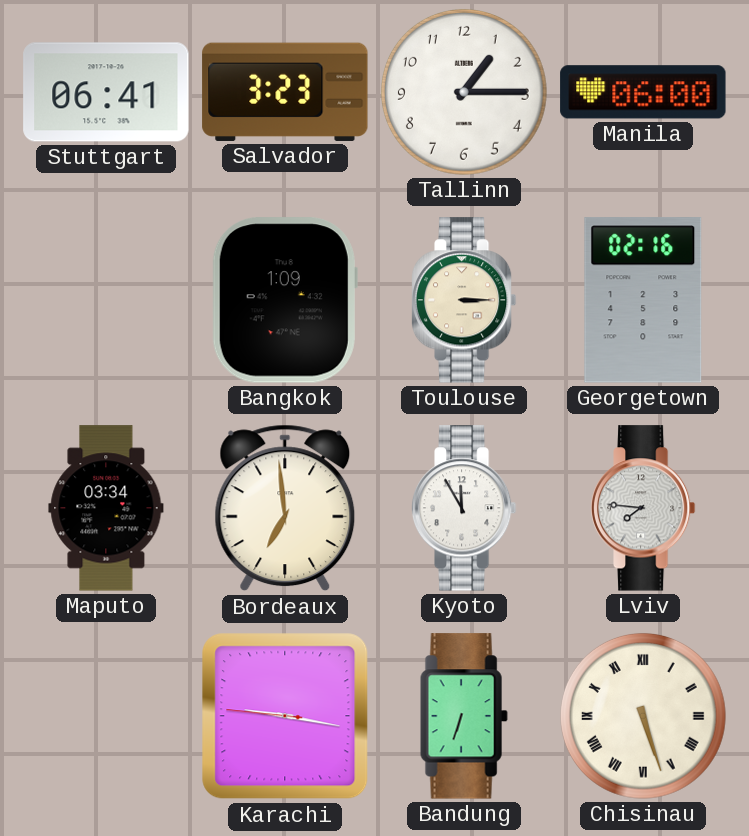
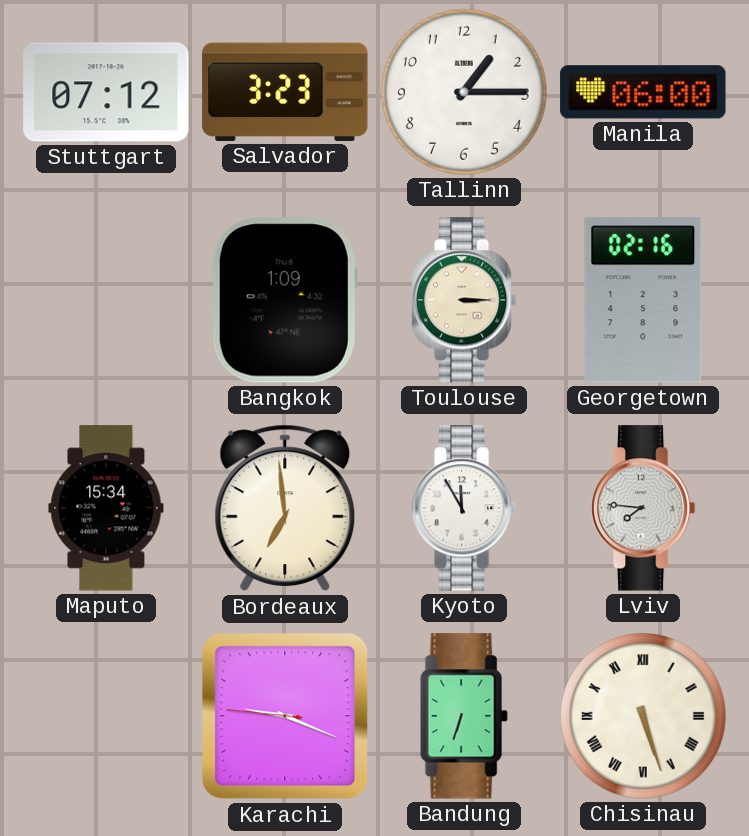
Stuttgart: 06:41 -> 07:12 (106, 92)
Maputo: 03:34 -> 15:34 (106, 508)
Karachi: 9:16 -> 9:18 (285, 716)
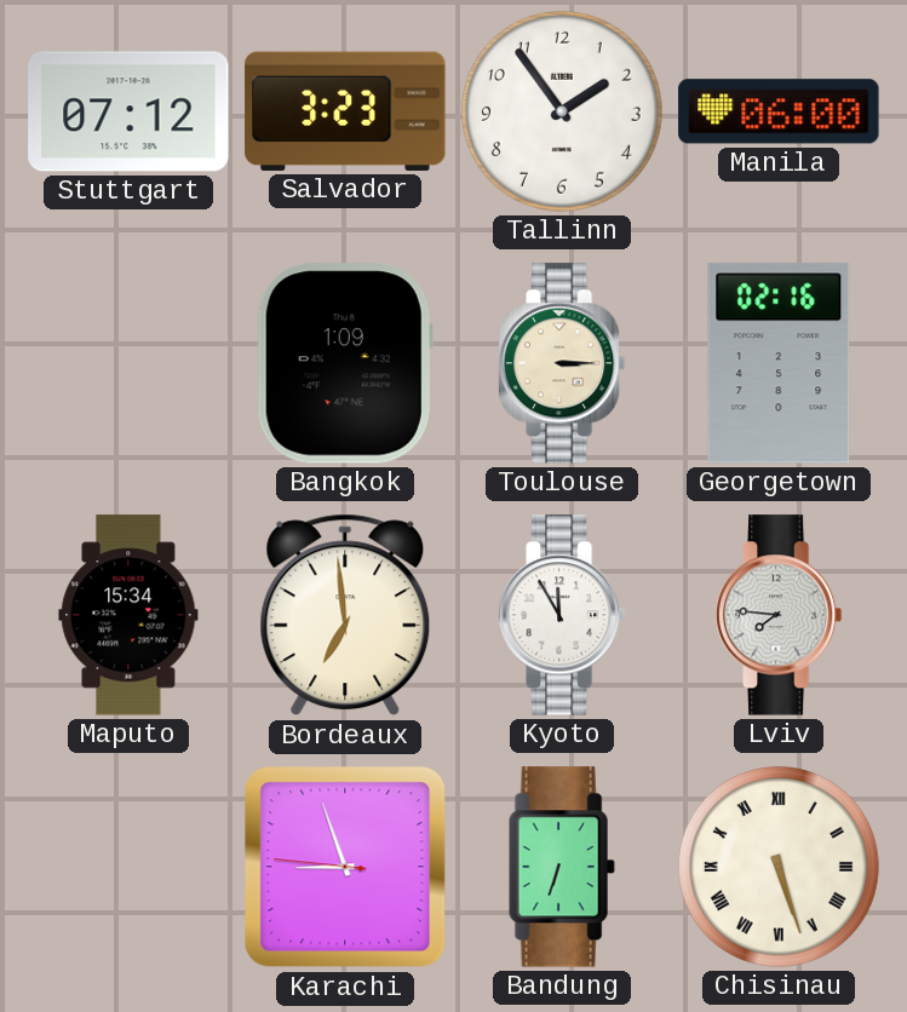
Tallinn: 1:15 -> 1:54 (562, 111)
Karachi: 9:18 -> 8:56 (345, 867)
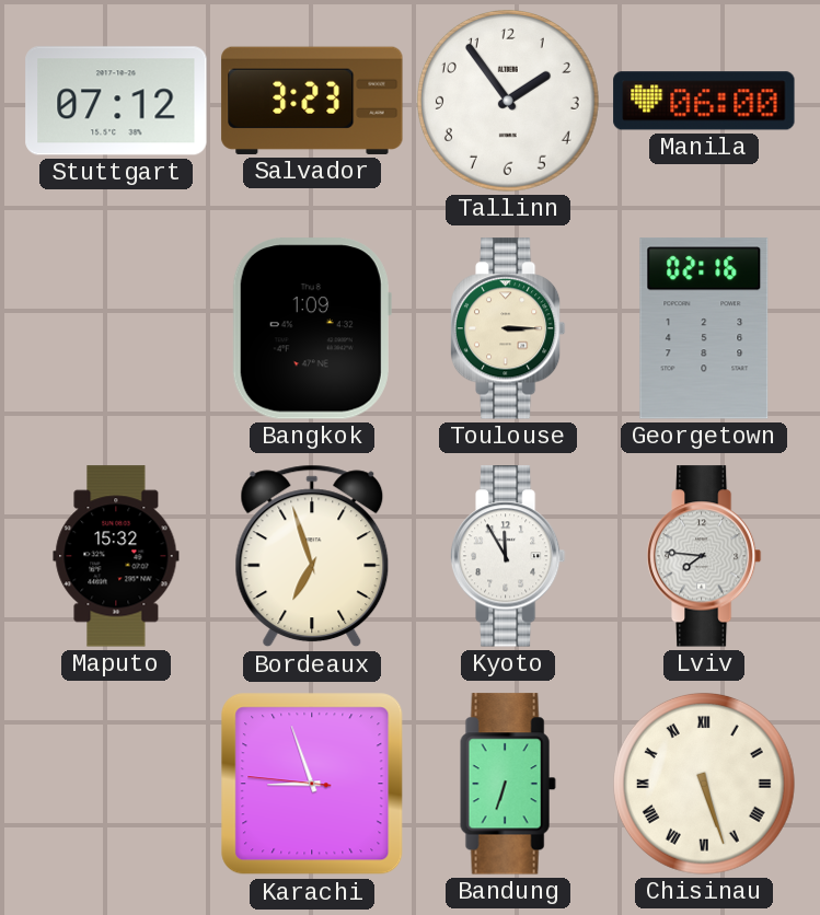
Maputo: 15:34 -> 15:32 (116, 556)
Bordeaux: 6:59 -> 6:57 (312, 556)
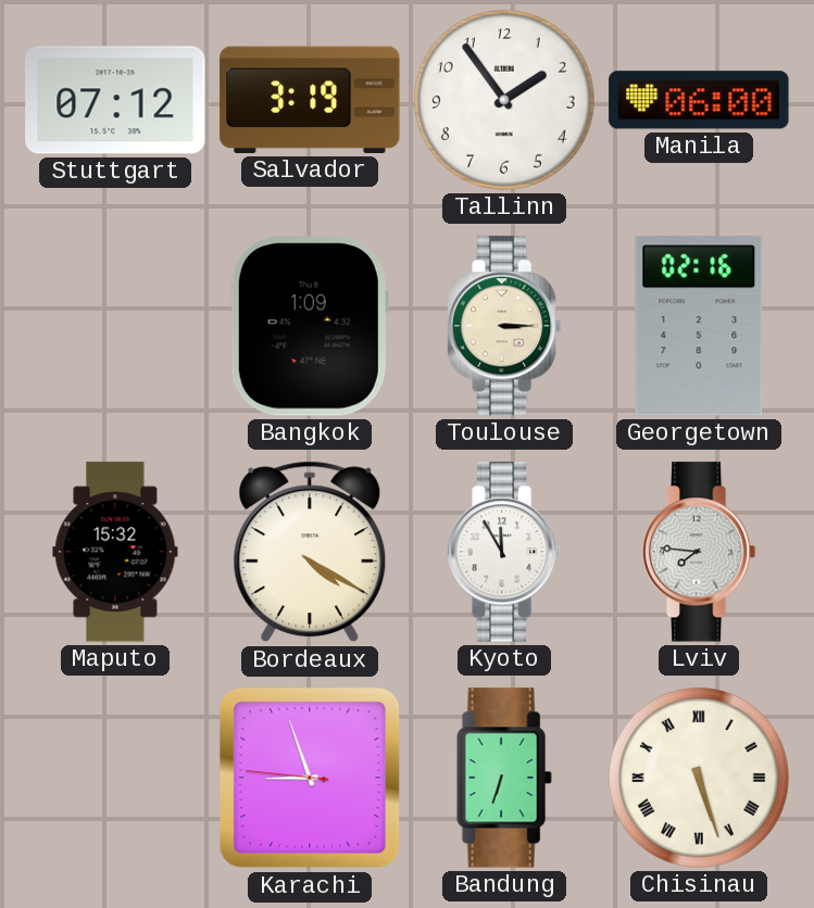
Salvador: 3:23 -> 3:19 (310, 100)
Bordeaux: 6:57 -> 4:20 (310, 552)
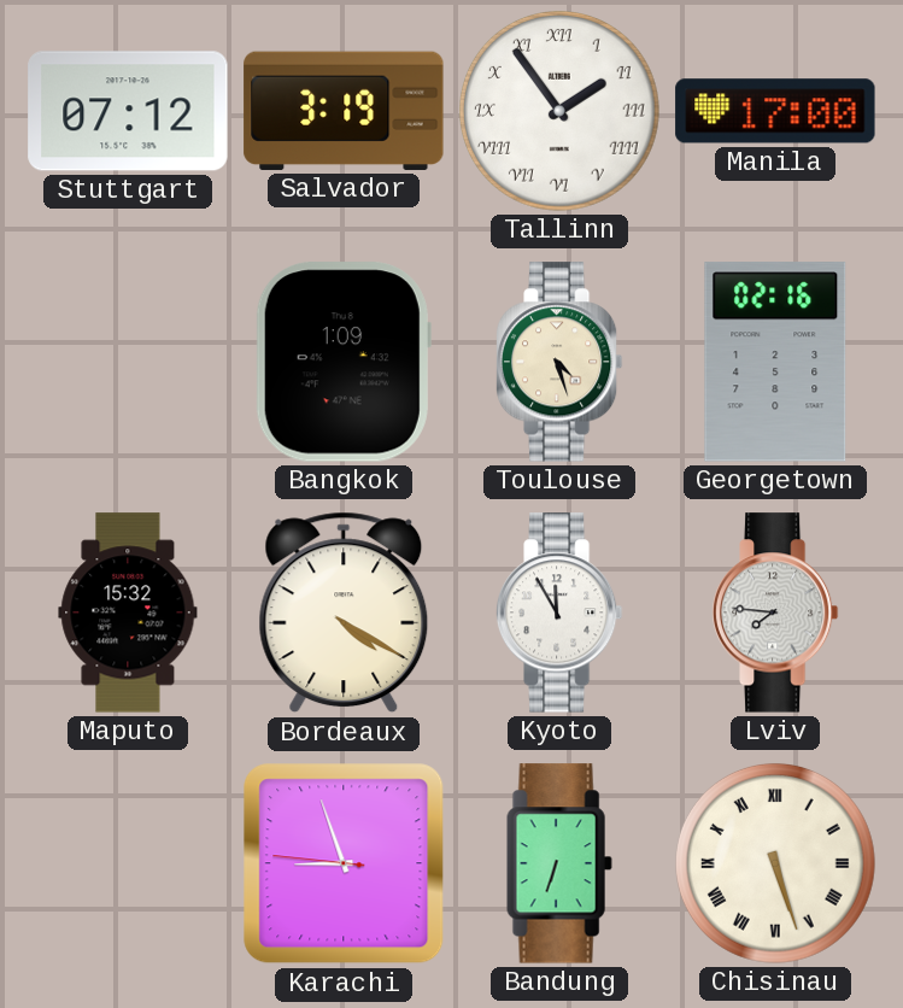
Tallinn numerals: Arabic -> Roman (559, 111)
Manila: 06:00 -> 17:00 (775, 111)
Toulouse: 3:15 -> 4:27 (559, 362)
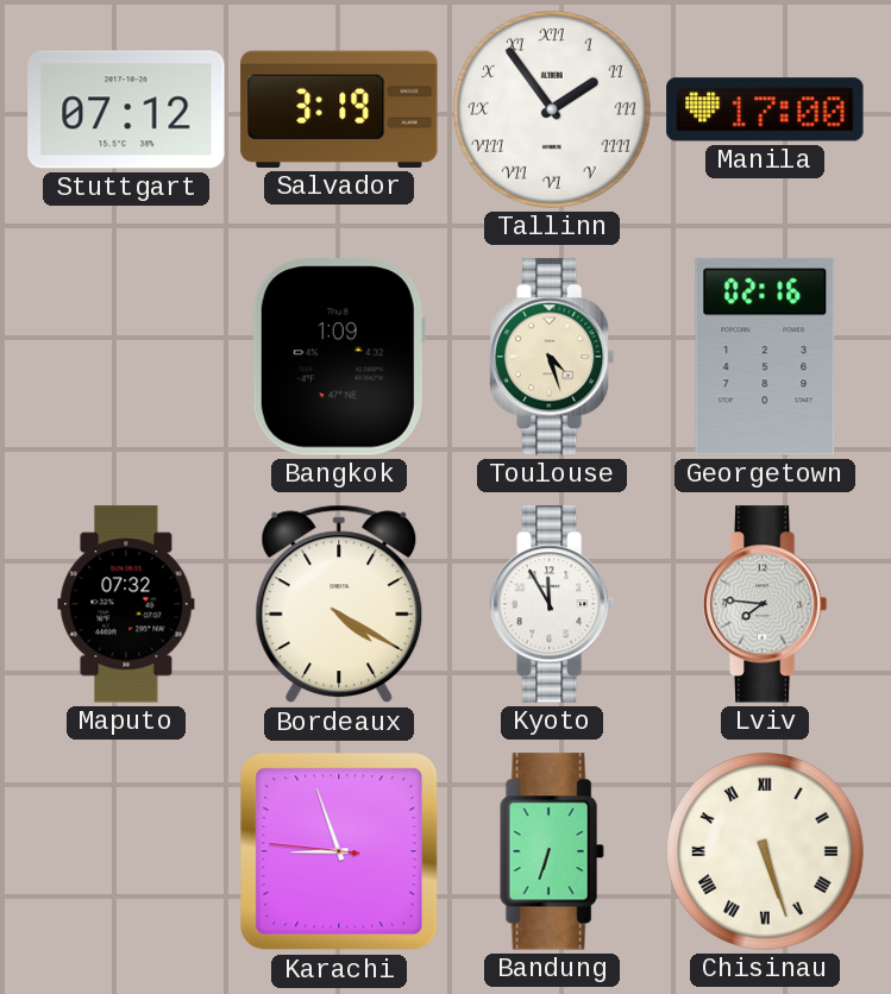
Maputo: 15:32 -> 07:32 (126, 604)
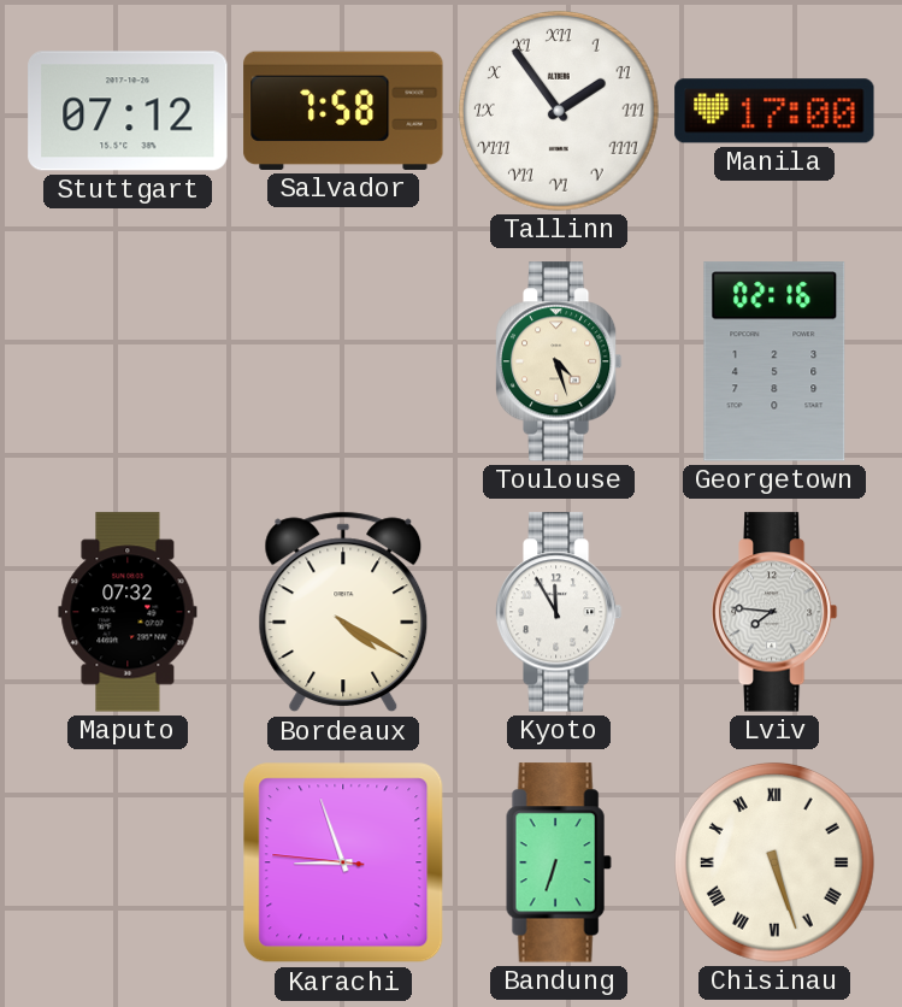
Salvador: 3:19 -> 7:58 (343, 111)
Bangkok: 1:09 -> none (339, 357)
